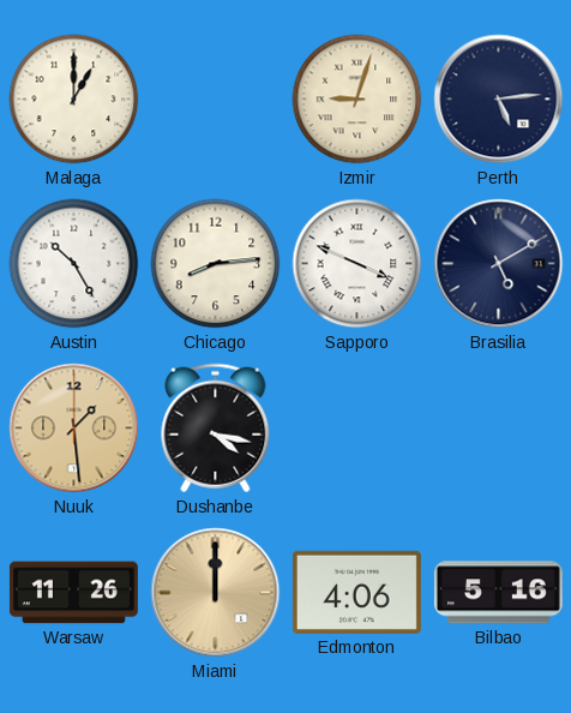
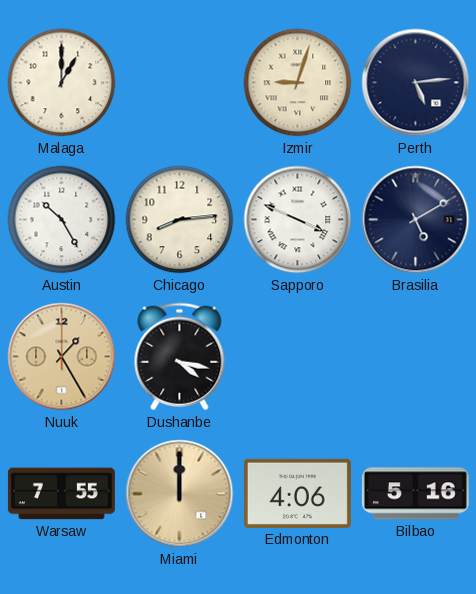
Nuuk: 1:29 -> 1:25 (62, 357)
Warsaw: 11:26 -> 7:55 (61, 494)
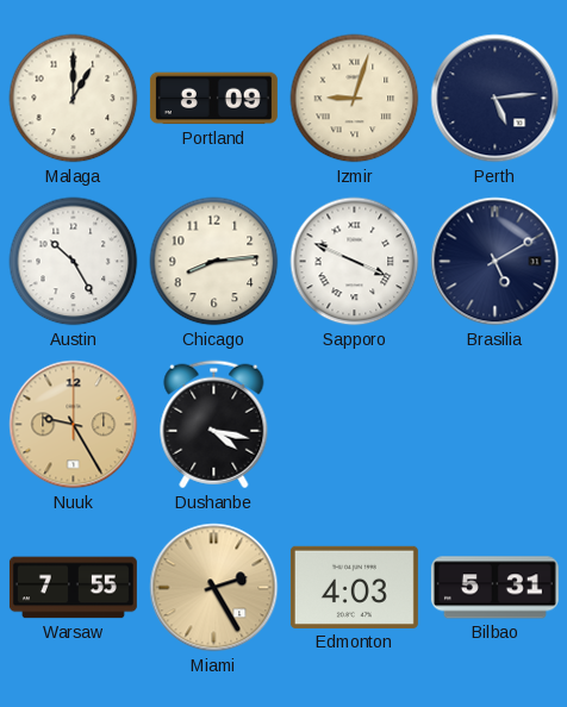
Portland: none -> 8:09 (213, 99)
Nuuk: 1:25 -> 9:25 (74, 425)
Miami: 12:00 -> 2:25 (214, 588)
Edmonton: 4:06 -> 4:03 (354, 587)
Bilbao: 5:16 -> 5:31 (494, 588)
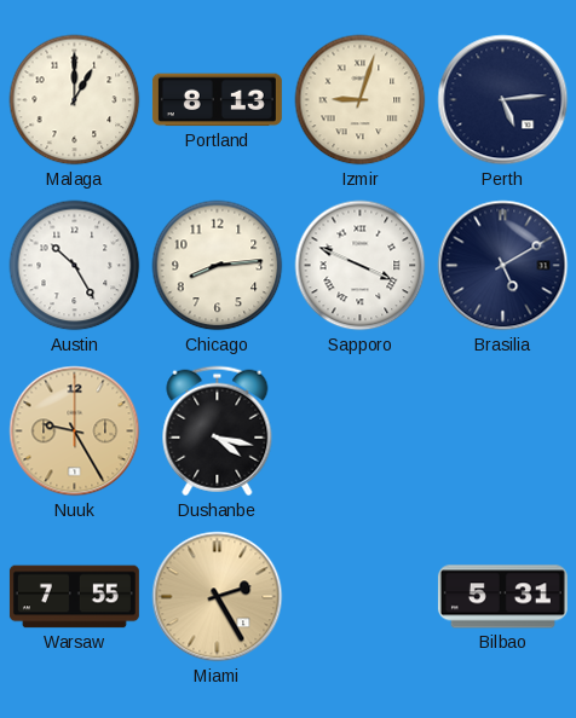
Portland: 8:09 -> 8:13 (217, 100)
Edmonton: 4:03 -> none (354, 587)
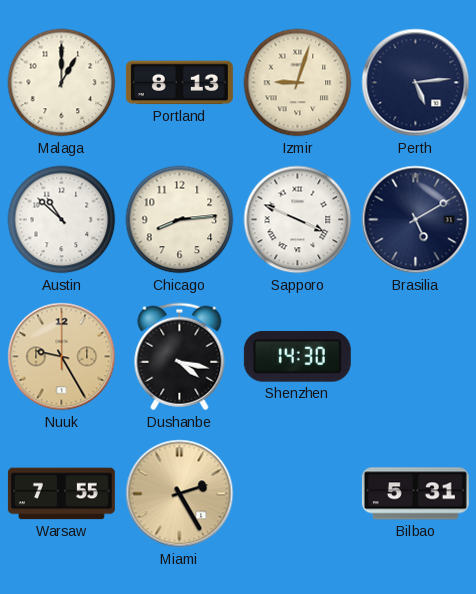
Austin: 10:25 -> 10:52 (62, 220)
Shenzhen: none -> 14:30 (297, 356)
